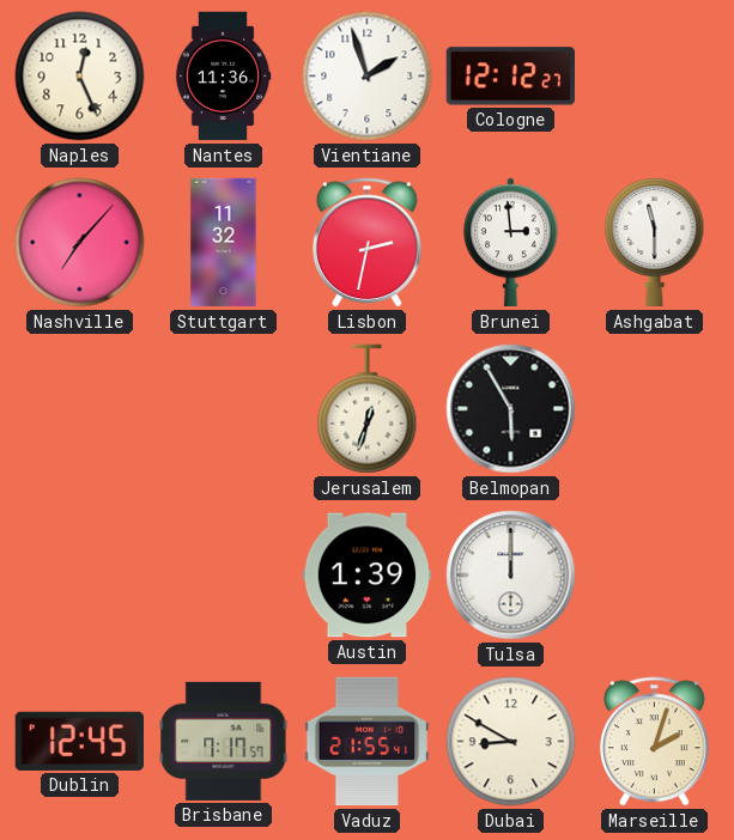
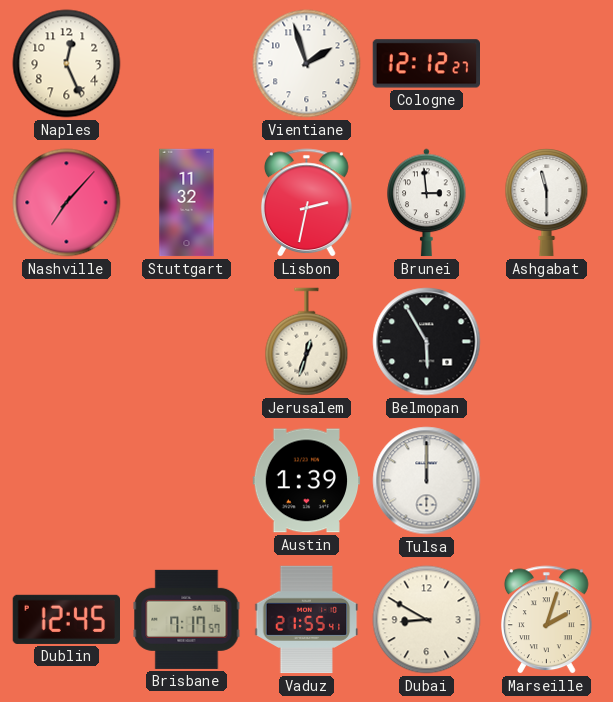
Nantes: 11:36 -> none (223, 77)
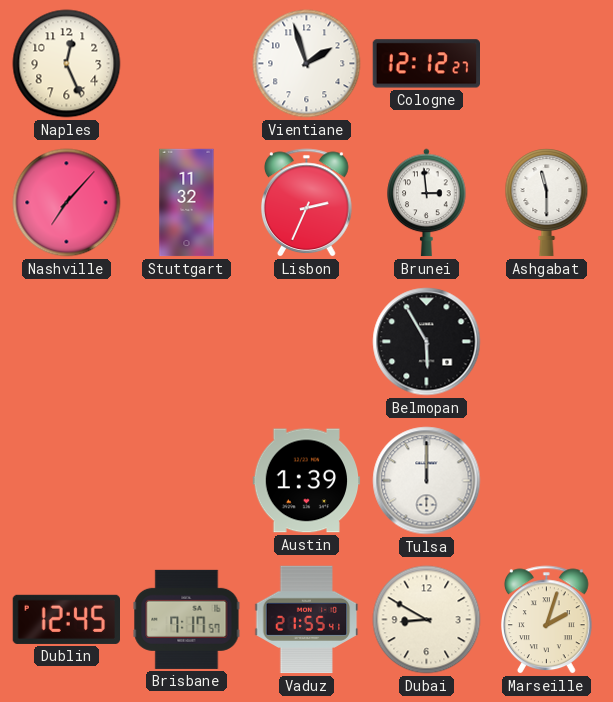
Lisbon: 2:32 -> 2:34 (307, 203)
Jerusalem: 12:33 -> none (307, 342)
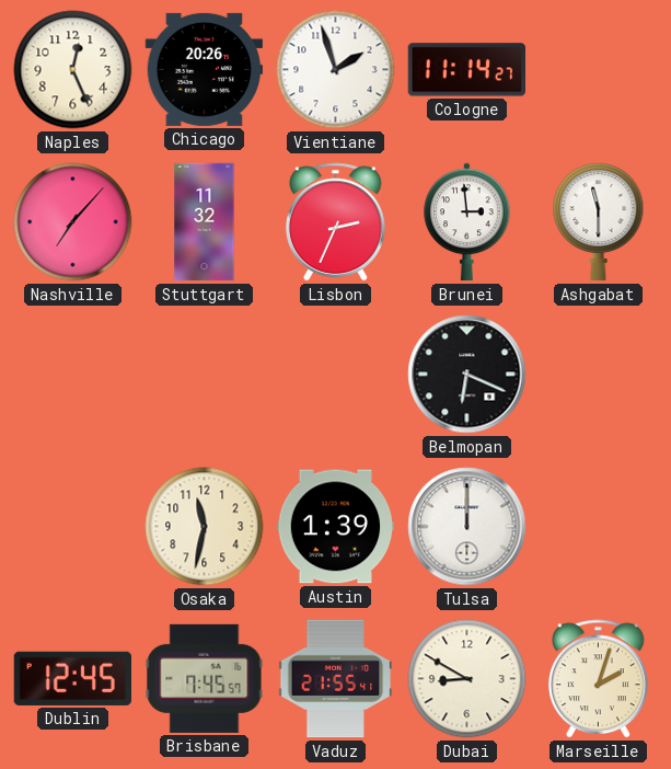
Chicago: none -> 20:26 (204, 69)
Cologne: 12:12 -> 11:14 (466, 70)
Belmopan: 5:55 -> 6:19 (467, 375)
Osaka: none -> 11:32 (205, 527)
Brisbane: 7:17 -> 7:45 (205, 678)
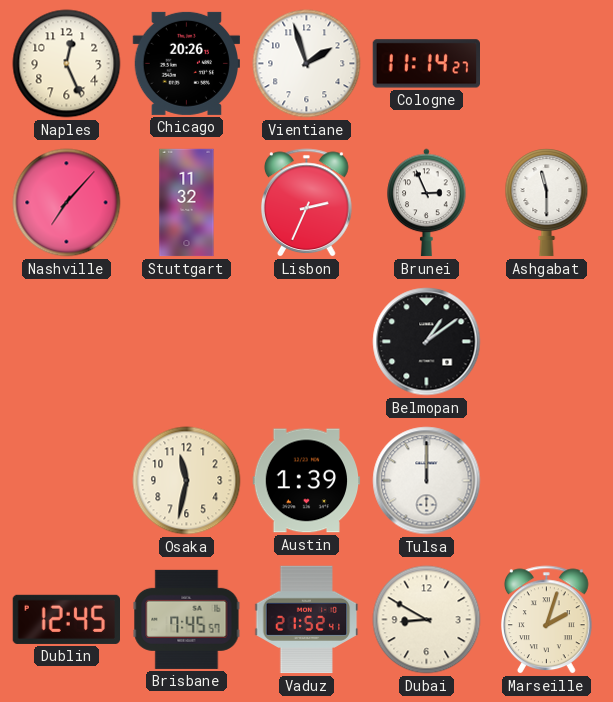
Brunei: 2:59 -> 2:56 (427, 203)
Belmopan: 6:19 -> 1:09 (427, 342)
Vaduz: 21:55 -> 21:52 (307, 620)
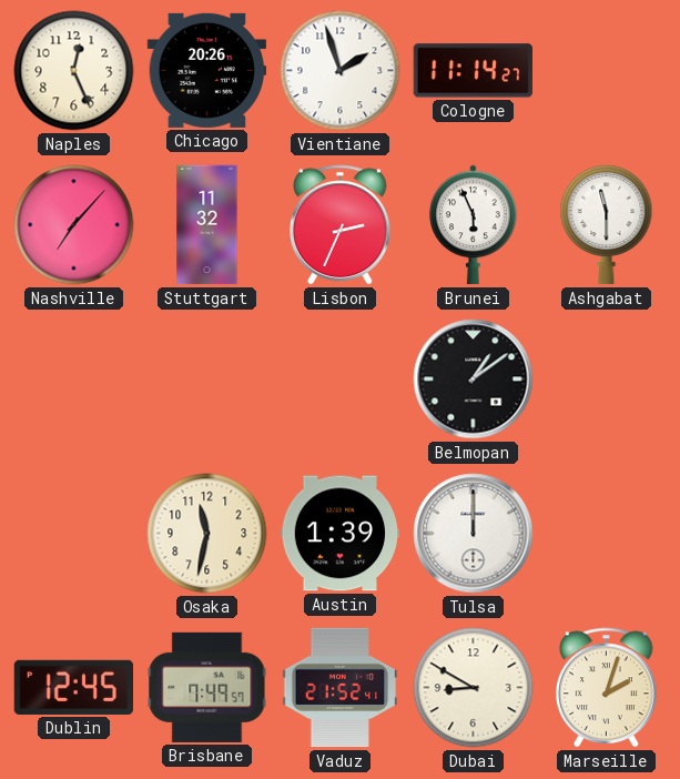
Brunei: 2:56 -> 5:56 (474, 225)
Brisbane: 7:45 -> 7:49 (207, 687)
